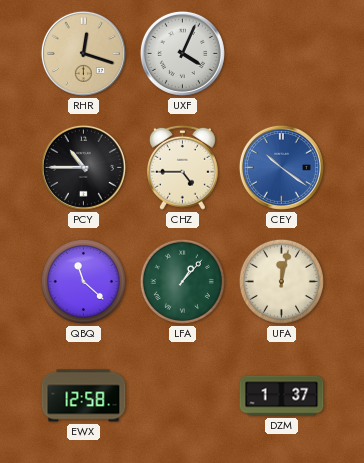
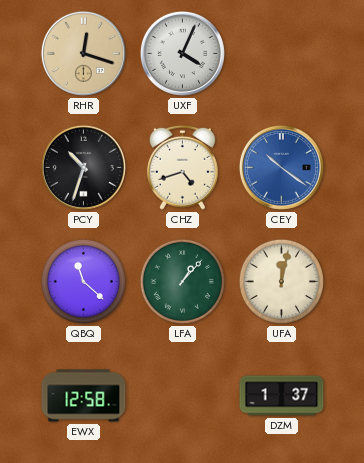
PCY: 10:45 -> 10:33 (83, 167)
CHZ: 4:45 -> 4:42 (182, 167)
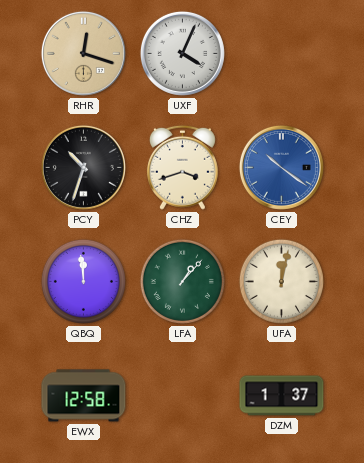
CHZ: 4:42 -> 3:42 (182, 167)
QBQ: 11:22 -> 11:59 (83, 281)
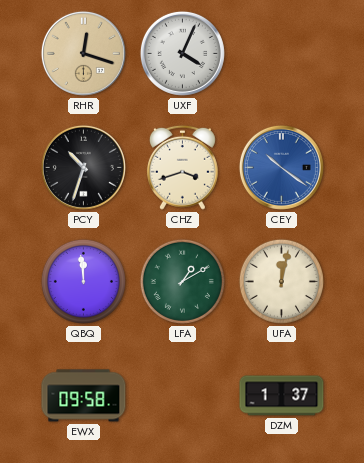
LFA: 1:07 -> 1:10 (182, 281)
EWX: 12:58 -> 09:58 (84, 396)
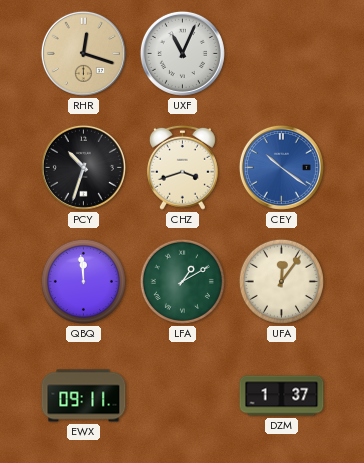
UXF: 4:04 -> 11:04 (182, 53)
UFA: 12:02 -> 12:06 (281, 281)
EWX: 09:58 -> 09:11 (84, 396)
